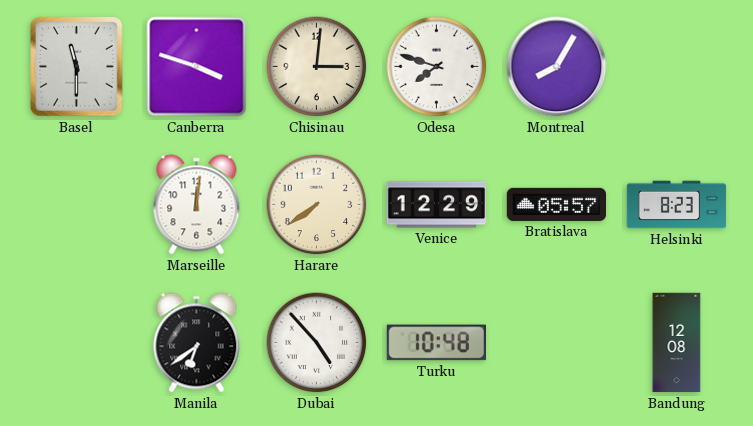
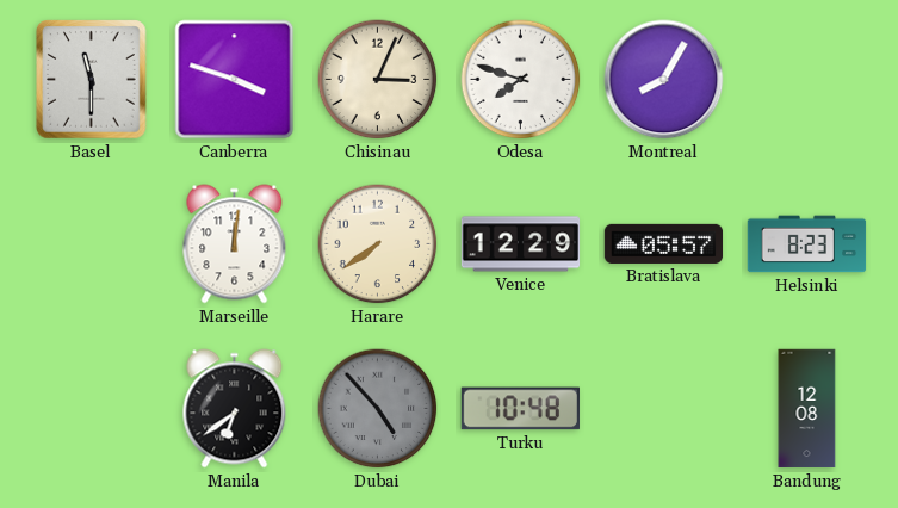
Chisinau: 3:01 -> 3:04 (378, 80)
Dubai dial: white -> grey (378, 409)
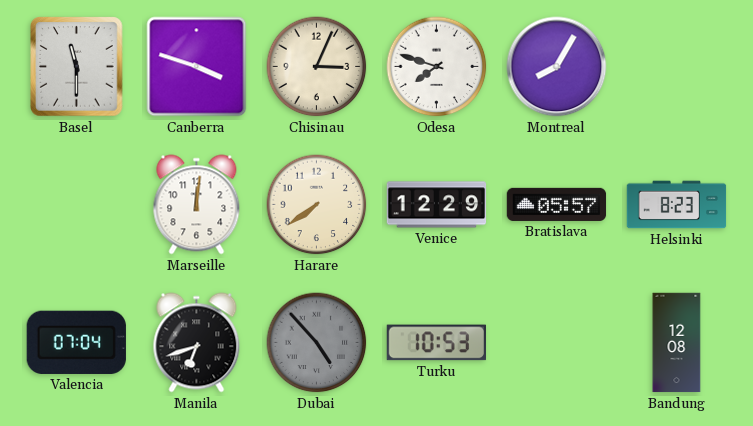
Valencia: none -> 07:04 (76, 342)
Manila: 6:39 -> 6:42 (197, 343)
Turku: 10:48 -> 10:53 (436, 343)
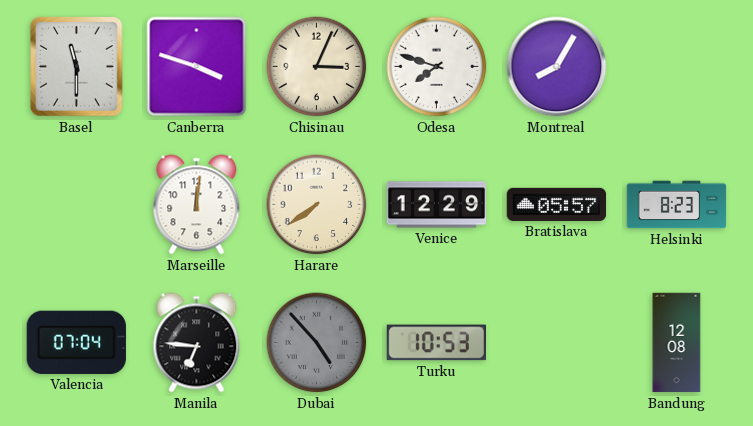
Manila: 6:42 -> 6:46 (197, 343)
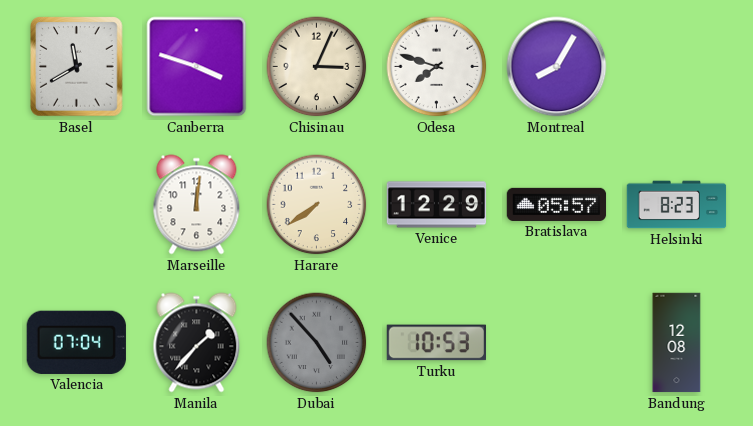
Basel: 11:30 -> 11:40 (77, 67)
Manila: 6:46 -> 1:37 (197, 343)
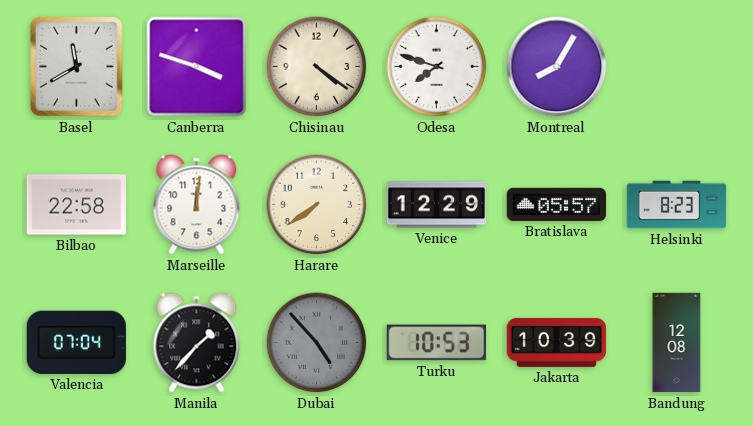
Chisinau: 3:04 -> 4:21 (317, 67)
Bilbao: none -> 22:58 (76, 205)
Jakarta: none -> 10:39 (557, 342)
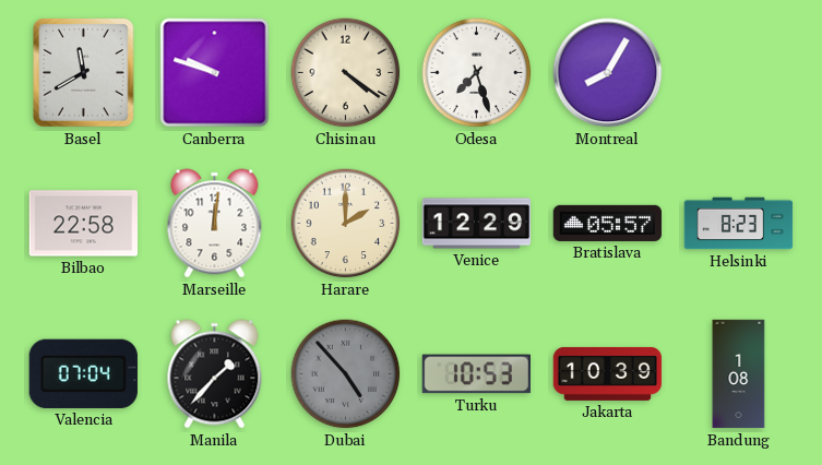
Canberra: 3:48 -> 9:48 (215, 73)
Odesa: 7:48 -> 7:27 (477, 73)
Harare: 7:39 -> 2:00 (346, 224)
Bandung: 12:08 -> 1:08 (739, 374)
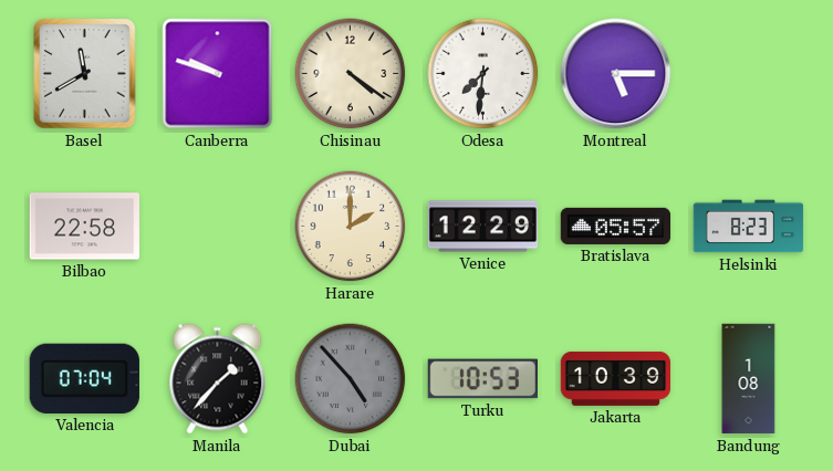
Odesa: 7:27 -> 7:31 (483, 74)
Montreal: 8:05 -> 5:15 (616, 74)
Marseille: 12:01 -> none (215, 224)
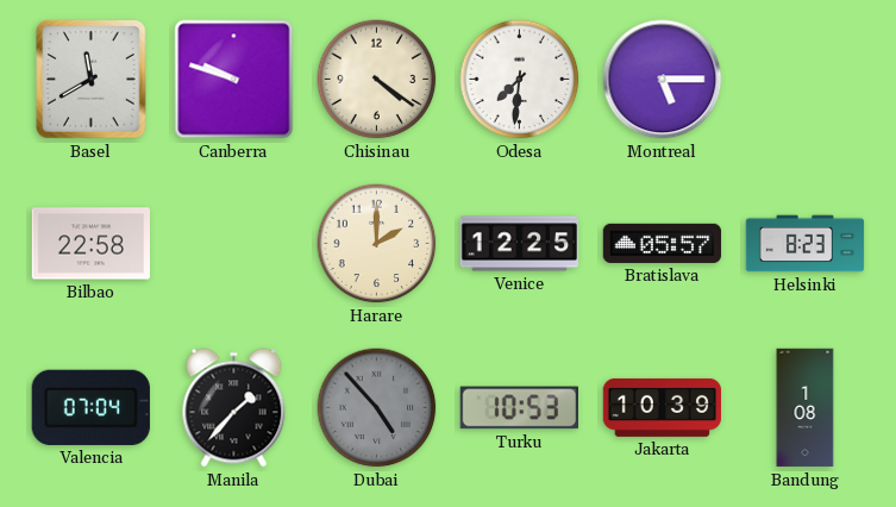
Venice: 12:29 -> 12:25 (520, 244)
